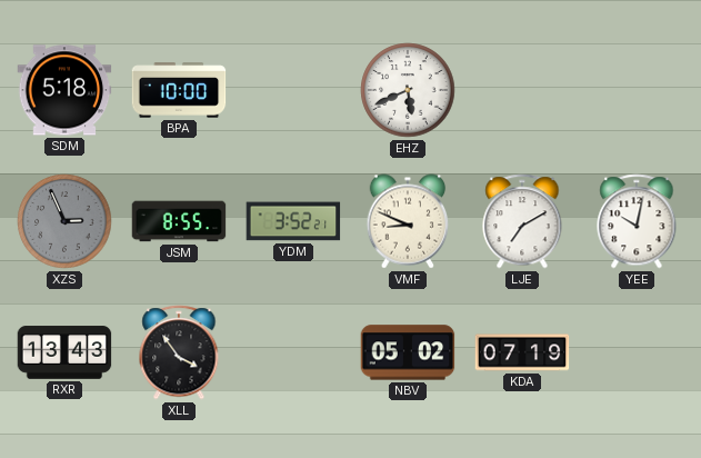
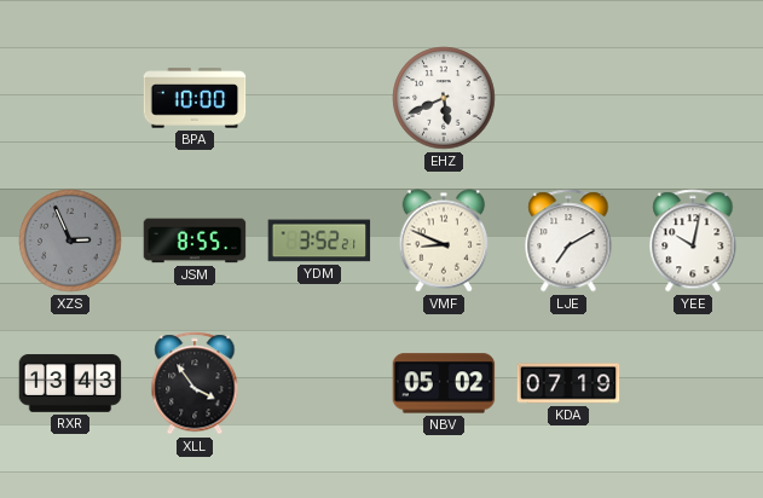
SDM: 5:18 -> none (64, 90)
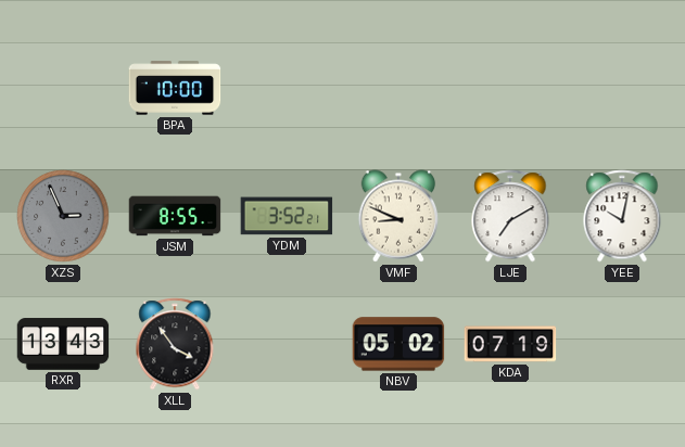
EHZ: 5:41 -> none (444, 98)
